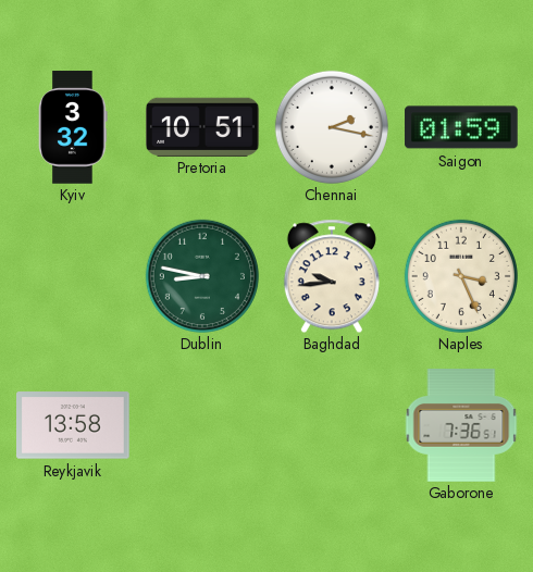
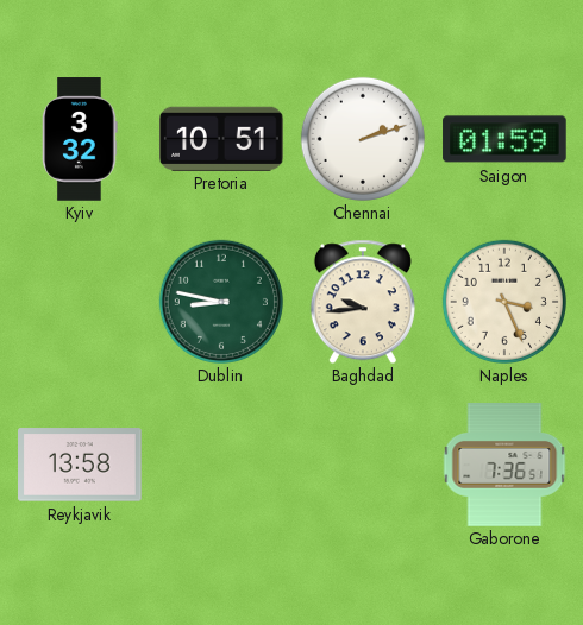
Chennai: 2:17 -> 2:12 (363, 139)
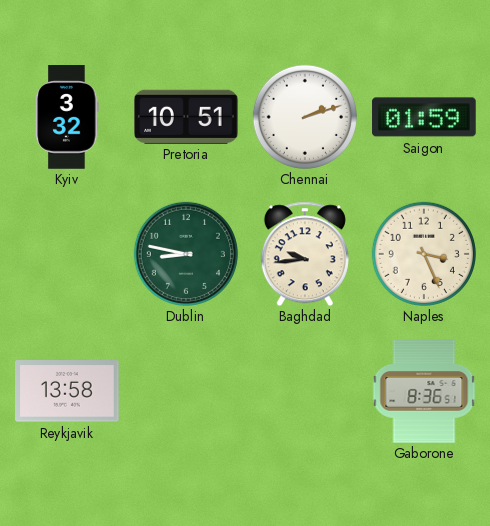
Gaborone: 7:36 -> 8:36 (424, 391)
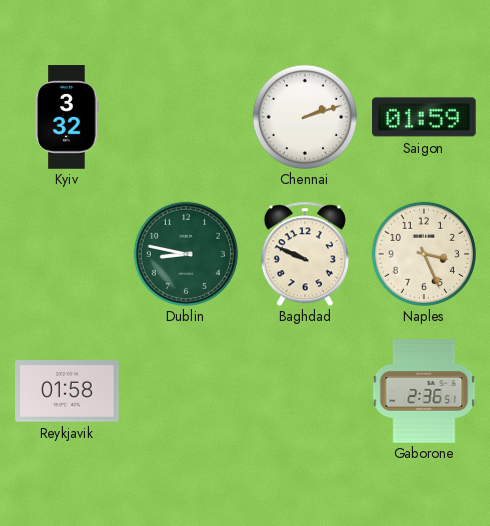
Pretoria: 10:51 -> none (186, 116)
Baghdad: 9:44 -> 9:49 (305, 254)
Reykjavik: 13:58 -> 01:58 (67, 391)
Gaborone: 8:36 -> 2:36 (424, 391)
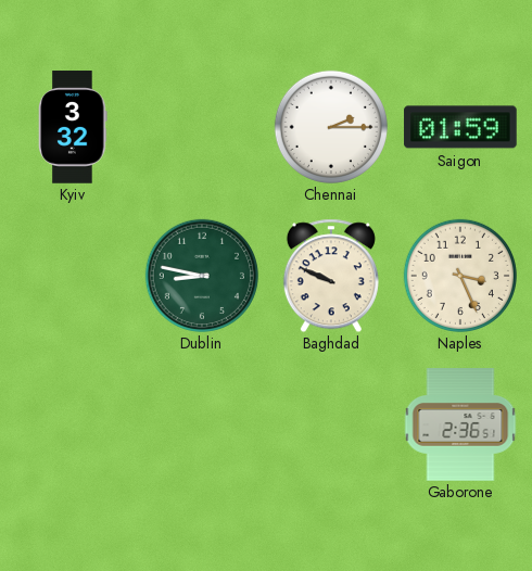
Chennai: 2:12 -> 2:15 (331, 127)
Reykjavik: 01:58 -> none (67, 391)
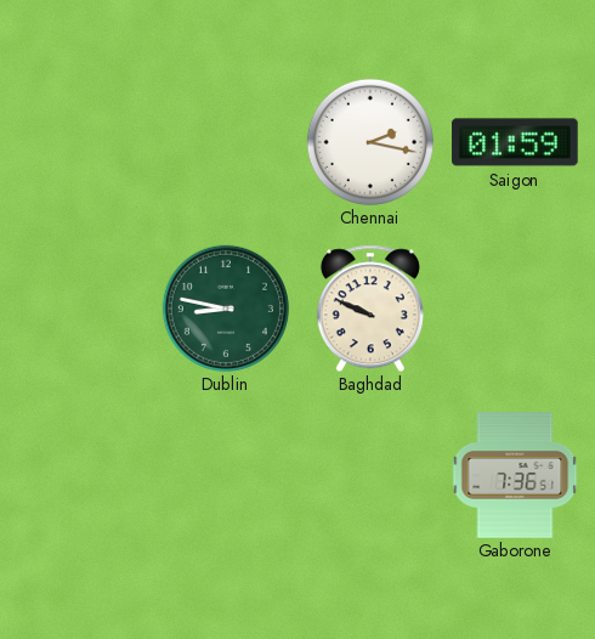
Kyiv: 3:32 -> none (73, 127)
Chennai: 2:15 -> 2:17 (370, 142)
Naples: 3:26 -> none (460, 276)
Gaborone: 2:36 -> 7:36 (515, 475)
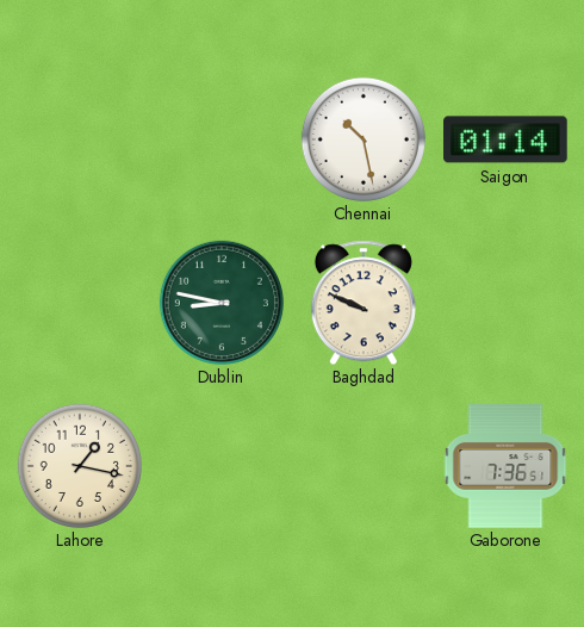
Chennai: 2:17 -> 10:28 (364, 139)
Saigon: 01:59 -> 01:14 (505, 139)
Lahore: none -> 1:17 (80, 466)
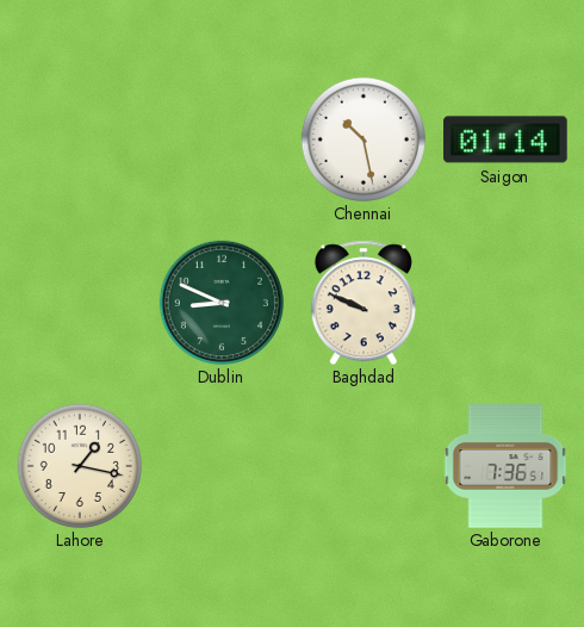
Dublin: 8:47 -> 8:49 (222, 303)
